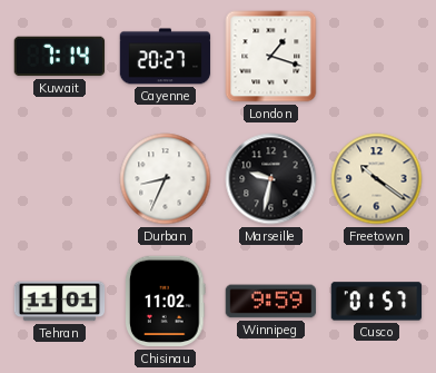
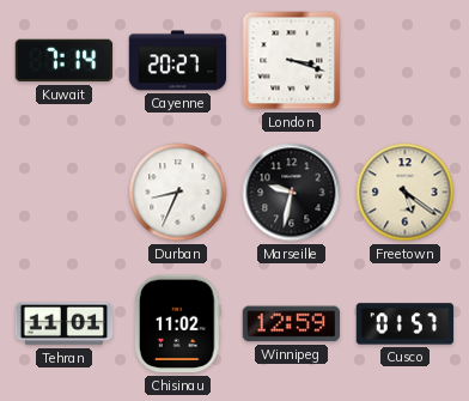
London: 1:18 -> 3:18 (292, 61)
Freetown: 10:21 -> 5:21 (406, 193)
Winnipeg: 9:59 -> 12:59 (292, 324)
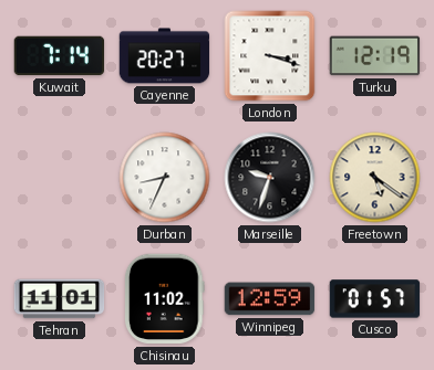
Turku: none -> 12:19 (375, 56)
Marseille: 9:32 -> 9:33 (270, 178)
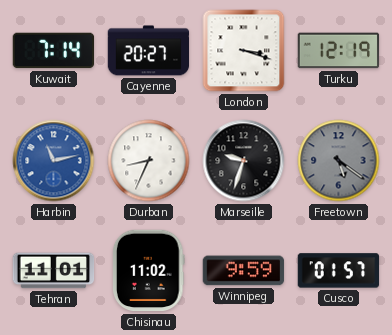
Harbin: none -> 11:13 (54, 161)
Freetown dial: cream -> grey (339, 161)
Winnipeg: 12:59 -> 9:59 (244, 271)
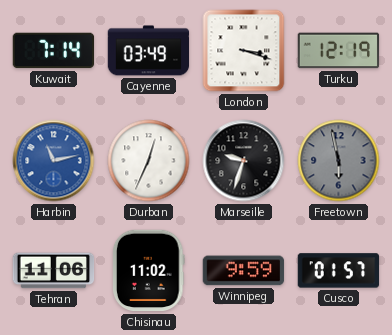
Cayenne: 20:27 -> 03:49 (149, 51)
Durban: 8:34 -> 12:34 (149, 161)
Freetown: 5:21 -> 5:58 (339, 161)
Tehran: 11:01 -> 11:06 (54, 271)
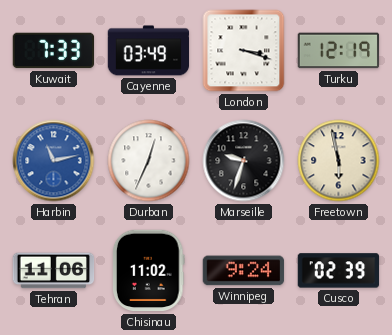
Kuwait: 7:14 -> 7:33 (54, 51)
Freetown dial: grey -> cream (339, 161)
Winnipeg: 9:59 -> 9:24 (244, 271)
Cusco: 01:57 -> 02:39 (339, 271)
